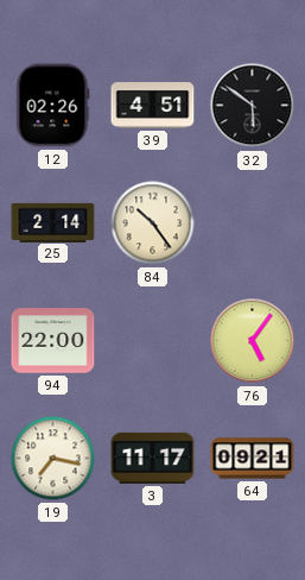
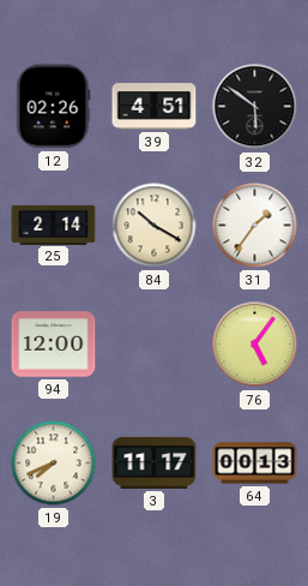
84: 10:24 -> 10:20 (155, 226)
31: none -> 1:36 (255, 226)
94: 22:00 -> 12:00 (54, 345)
19: 7:17 -> 7:41 (54, 464)
64: 09:21 -> 00:13 (255, 464)
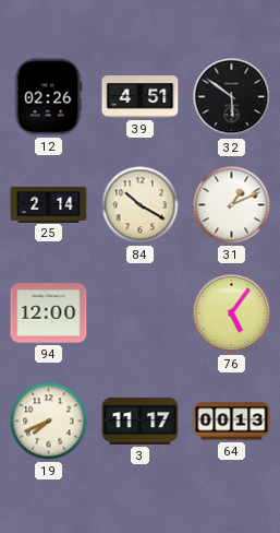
31: 1:36 -> 1:11 (232, 205)
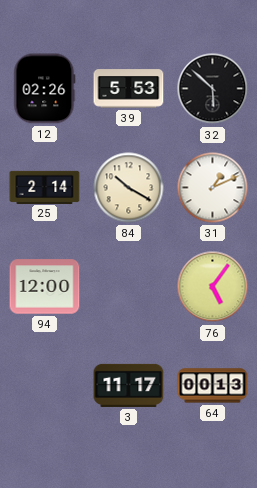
39: 4:51 -> 5:53 (129, 89)
32: 5:51 -> 5:52 (213, 89)
19: 7:41 -> none (49, 422)
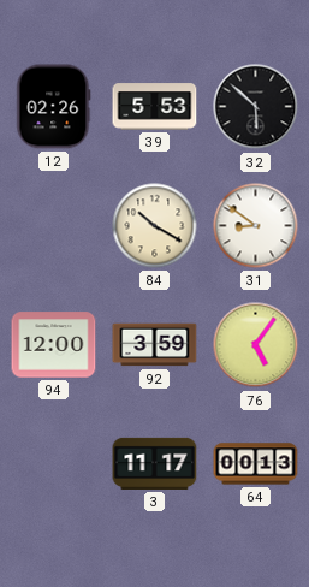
25: 2:14 -> none (45, 187)
31: 1:11 -> 8:51 (256, 226)
92: none -> 3:59 (155, 345)
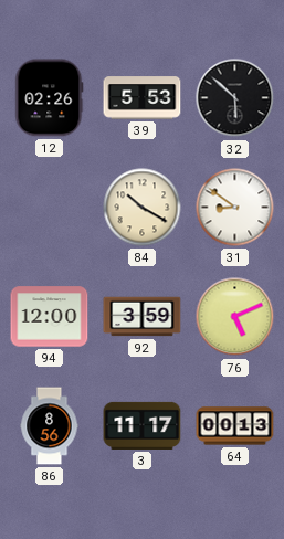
76: 5:06 -> 5:11 (235, 317)
86: none -> 8:56 (50, 426)
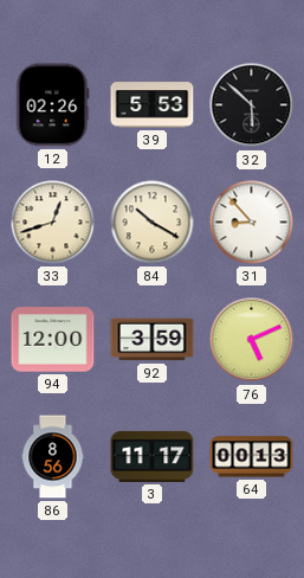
33: none -> 12:42 (53, 223)
31: 8:51 -> 8:53 (252, 223)
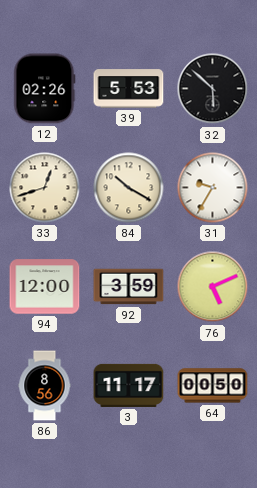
31: 8:53 -> 9:35 (213, 188)
64: 00:13 -> 00:50 (213, 386)
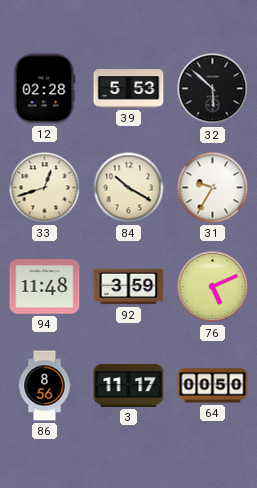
12: 02:26 -> 02:28 (45, 89)
94: 12:00 -> 11:48 (45, 287)
